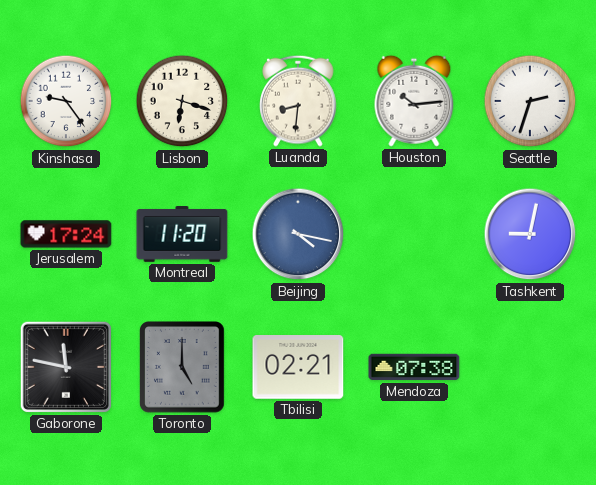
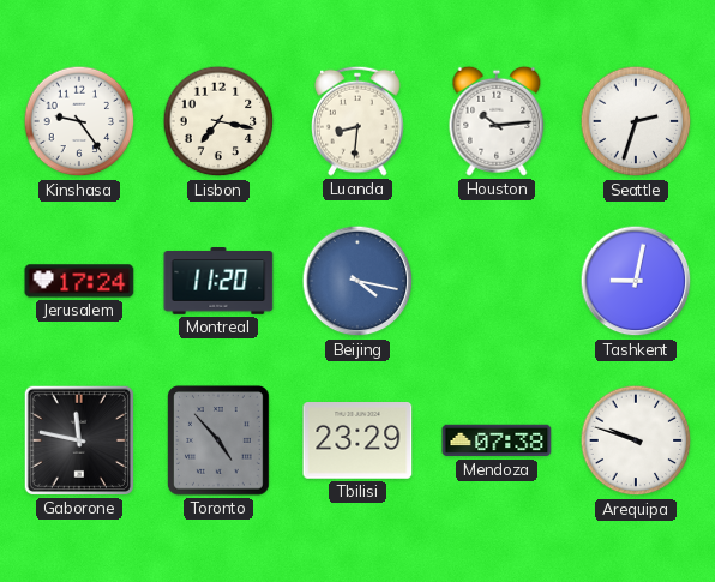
Lisbon: 6:18 -> 7:17 (218, 121)
Toronto: 5:00 -> 4:53 (220, 442)
Tbilisi: 02:21 -> 23:29 (357, 442)
Arequipa: none -> 9:48 (636, 440)
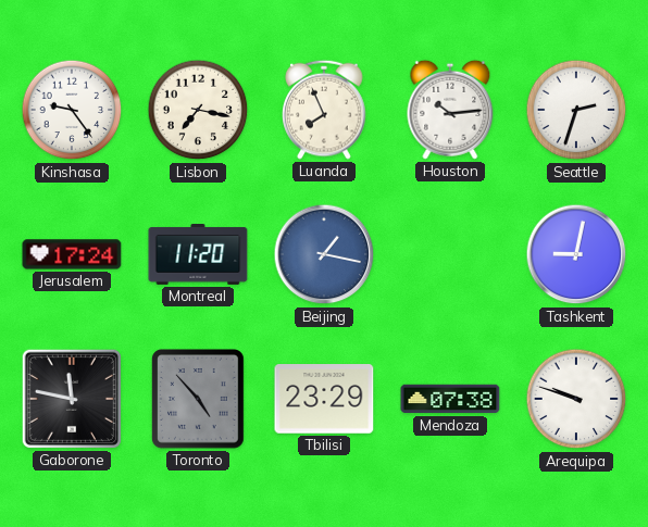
Luanda: 8:31 -> 7:56 (324, 110)
Beijing: 4:17 -> 1:17 (324, 254)
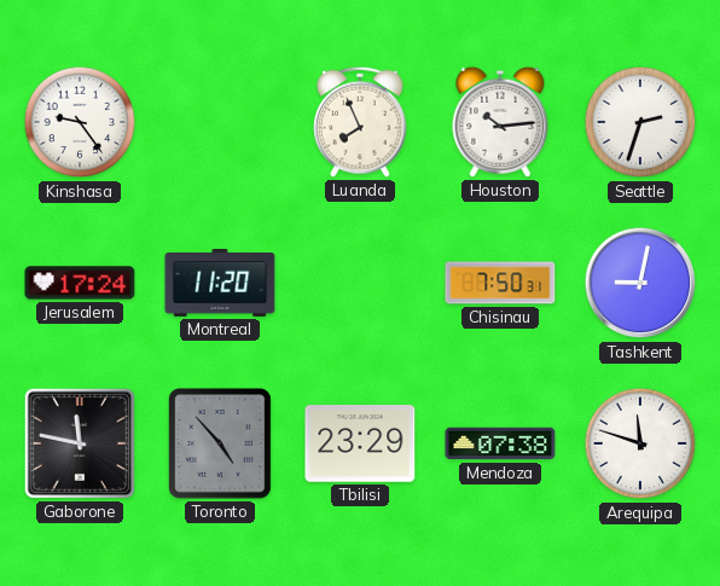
Lisbon: 7:17 -> none (198, 110)
Beijing: 1:17 -> none (324, 254)
Chisinau: none -> 7:50 (500, 283)
Arequipa: 9:48 -> 11:48 (640, 443)
